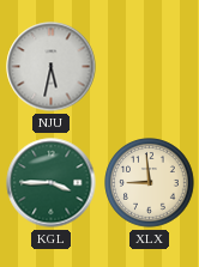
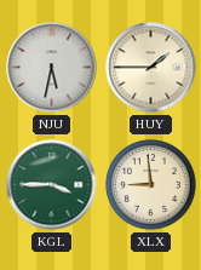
HUY: none -> 1:45 (151, 68)
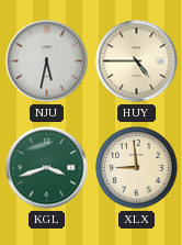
HUY: 1:45 -> 4:45 (137, 62)
KGL: 3:45 -> 3:42 (47, 168)
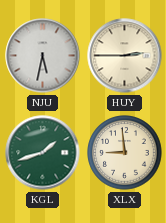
HUY: 4:45 -> 2:45 (125, 56)
KGL: 3:42 -> 1:42 (43, 153)
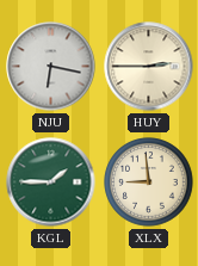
NJU: 5:32 -> 6:17 (51, 67)
KGL: 1:42 -> 1:45 (51, 183)
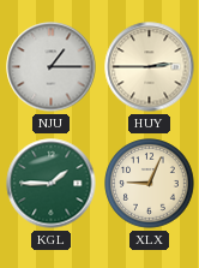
NJU: 6:17 -> 1:15 (52, 67)
XLX: 8:59 -> 9:04 (150, 184)
